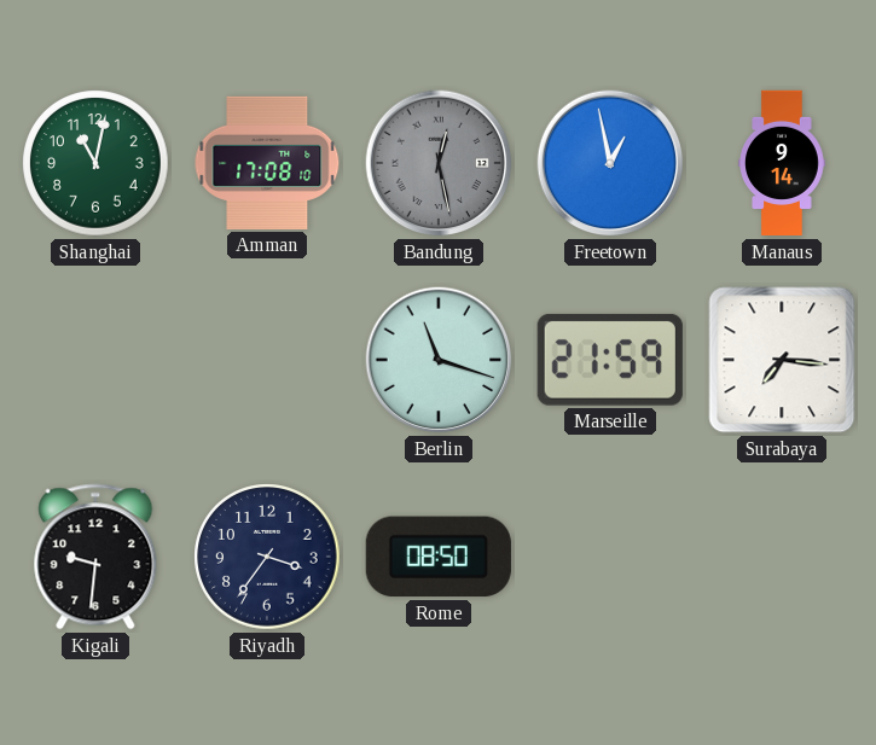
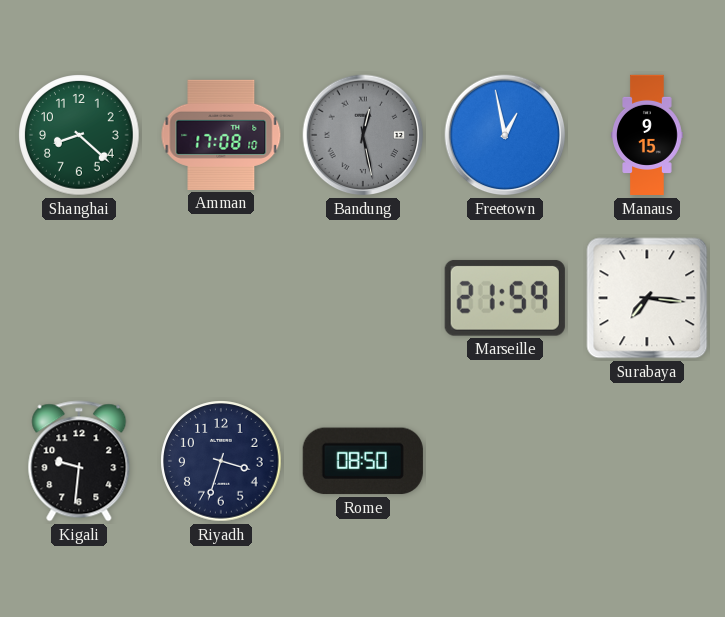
Shanghai: 11:02 -> 8:22 (79, 135)
Manaus: 9:14 -> 9:15 (647, 135)
Berlin: 11:18 -> none (439, 360)
Riyadh: 3:36 -> 3:33 (221, 461)
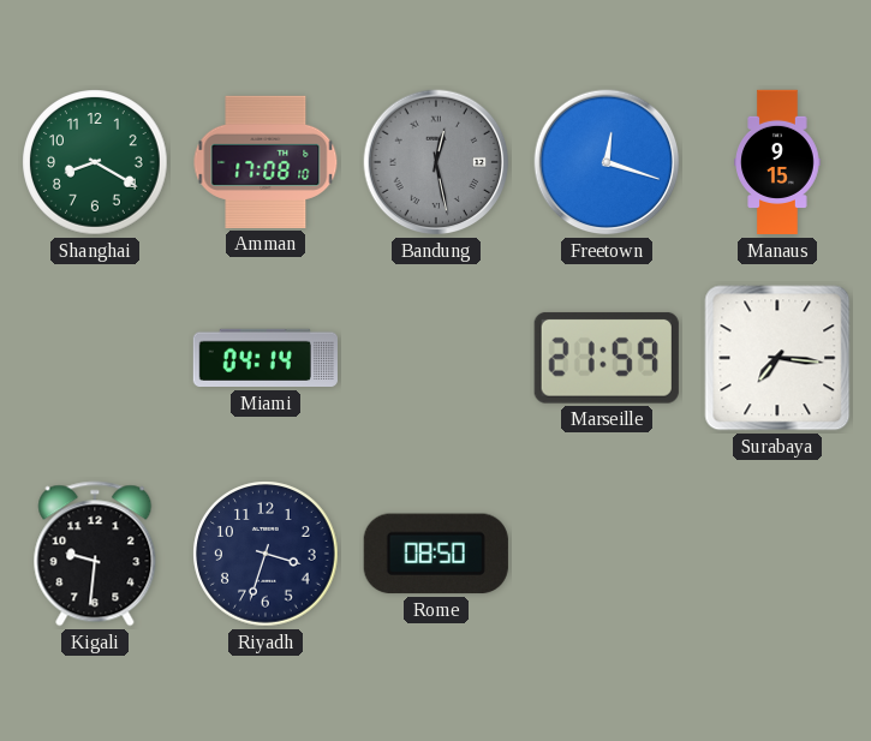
Shanghai: 8:22 -> 8:20 (95, 162)
Freetown: 12:58 -> 12:18 (607, 162)
Miami: none -> 04:14 (266, 358)
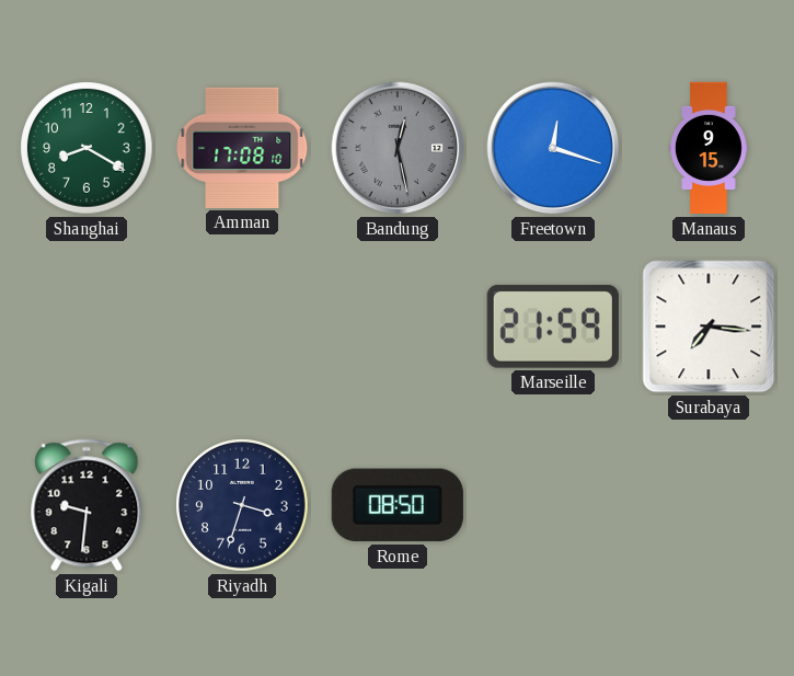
Miami: 04:14 -> none (266, 358)
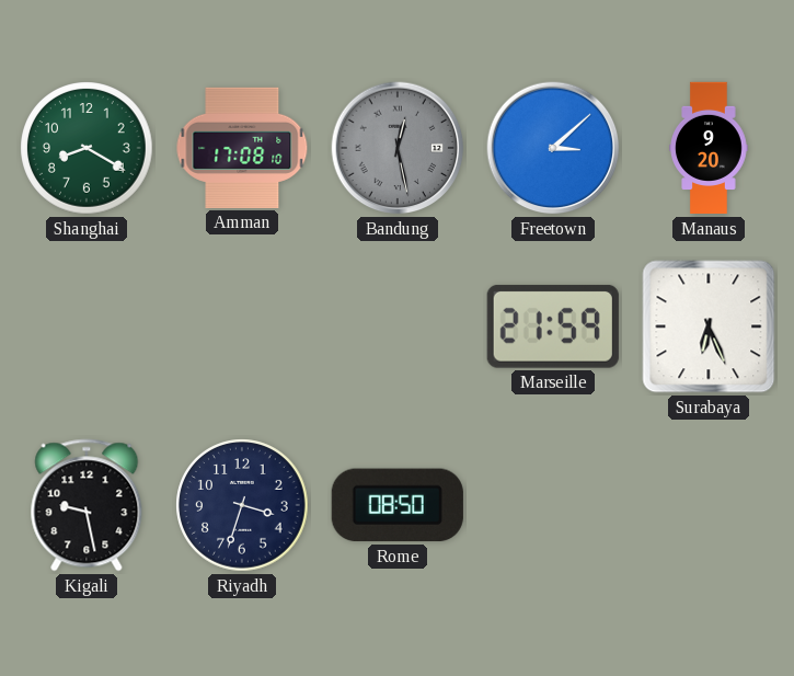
Freetown: 12:18 -> 3:08 (553, 148)
Manaus: 9:15 -> 9:20 (709, 148)
Surabaya: 7:16 -> 6:26 (709, 326)
Kigali: 9:31 -> 9:28 (87, 505)
